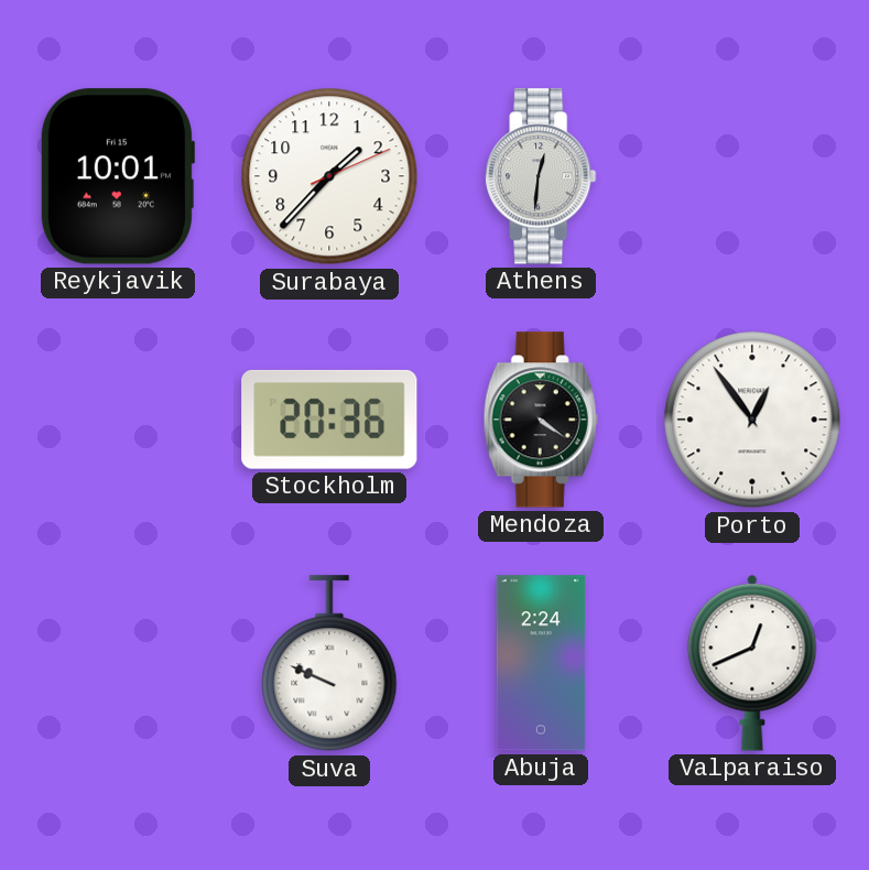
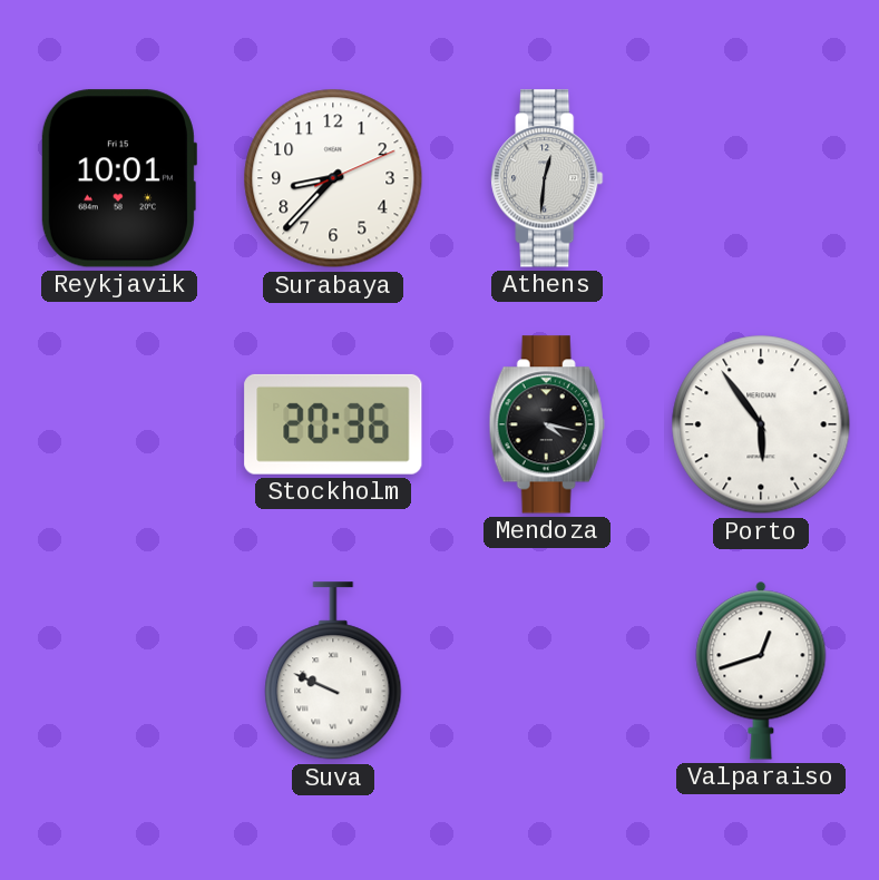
Surabaya: 1:37 -> 8:37 (333, 178)
Mendoza: 4:21 -> 4:17 (547, 424)
Porto: 12:54 -> 5:54 (761, 424)
Abuja: 2:24 -> none (541, 663)
Valparaiso: 12:41 -> 12:42 (761, 671)
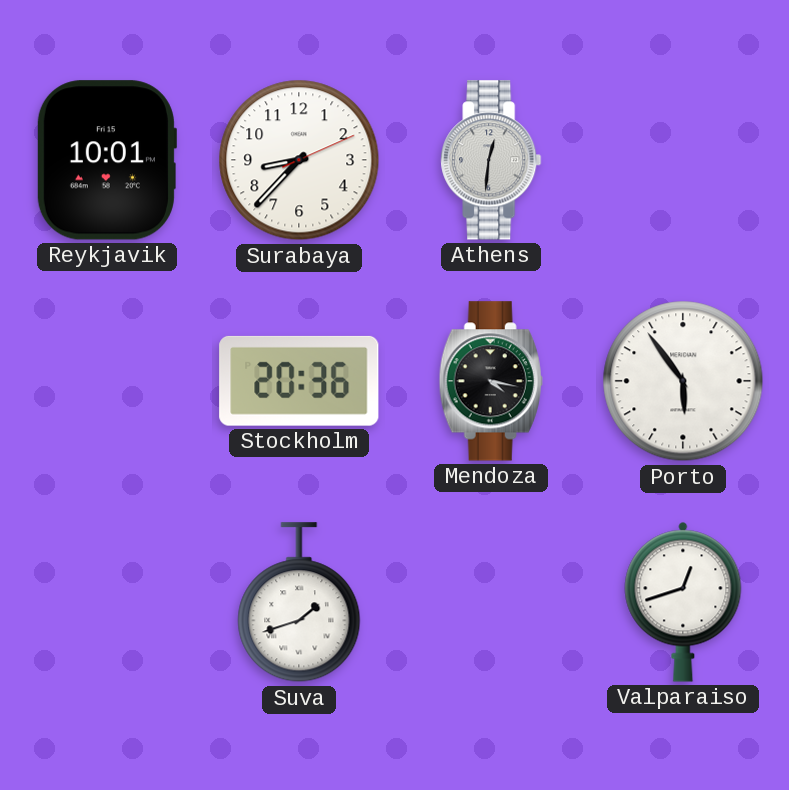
Suva: 9:49 -> 1:42 (299, 603)
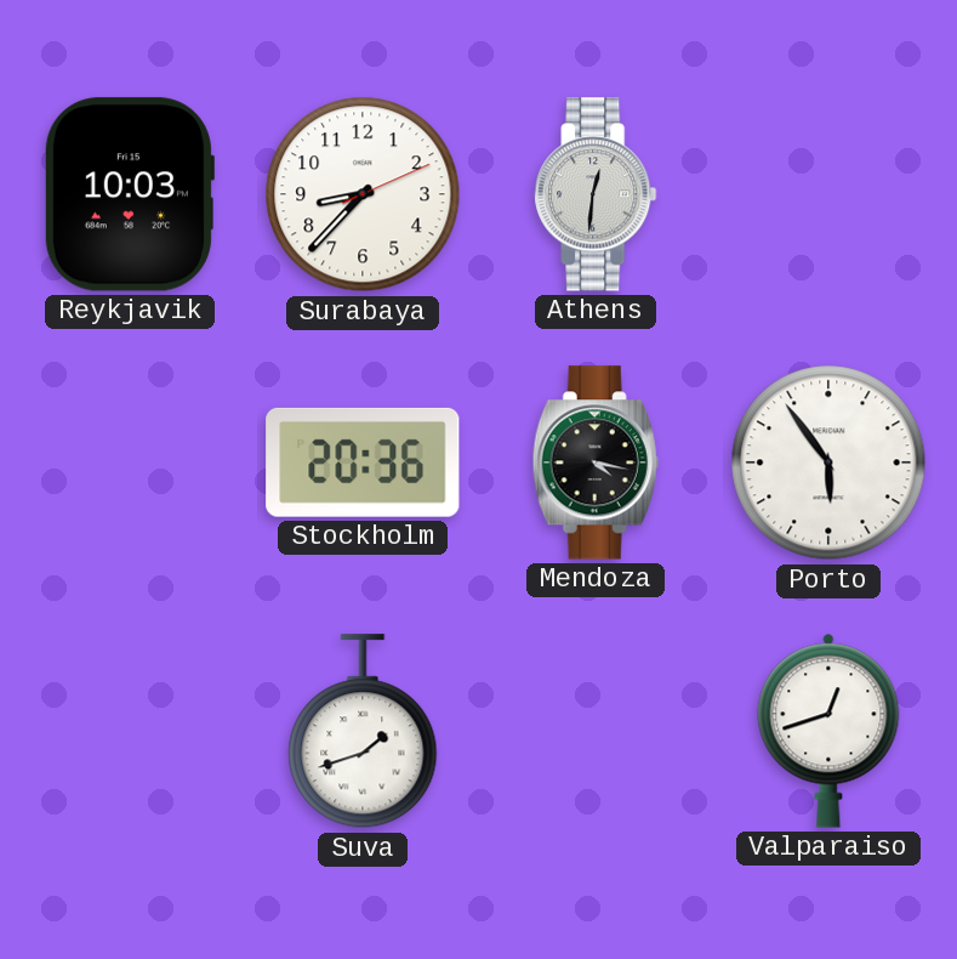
Reykjavik: 10:01 -> 10:03 (129, 194)
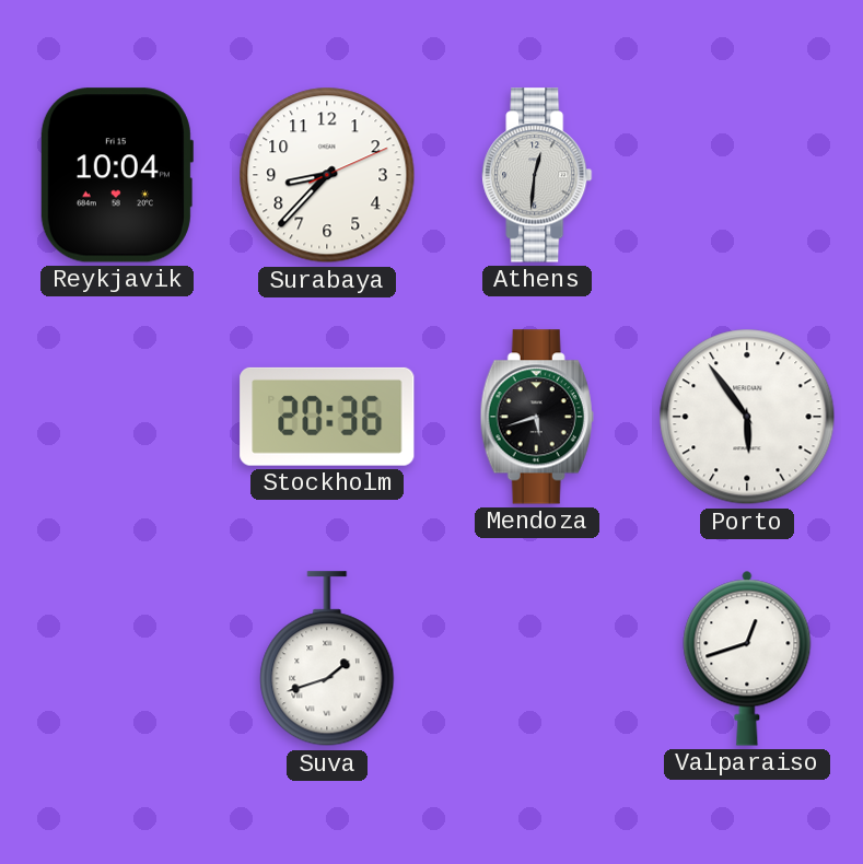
Reykjavik: 10:03 -> 10:04 (116, 175)
Mendoza: 4:17 -> 5:42 (537, 417)
